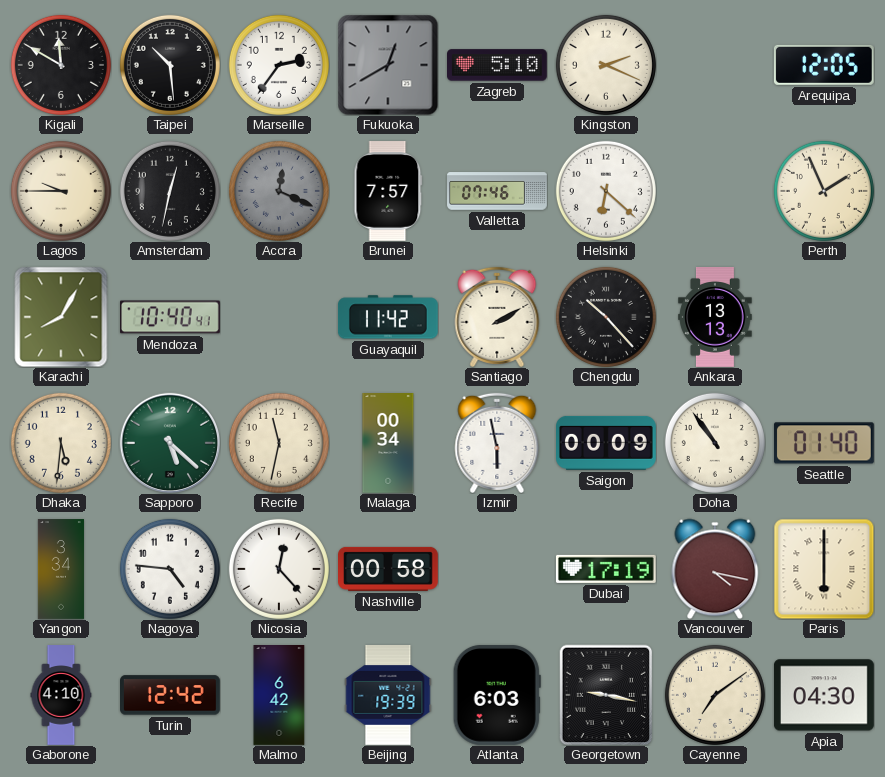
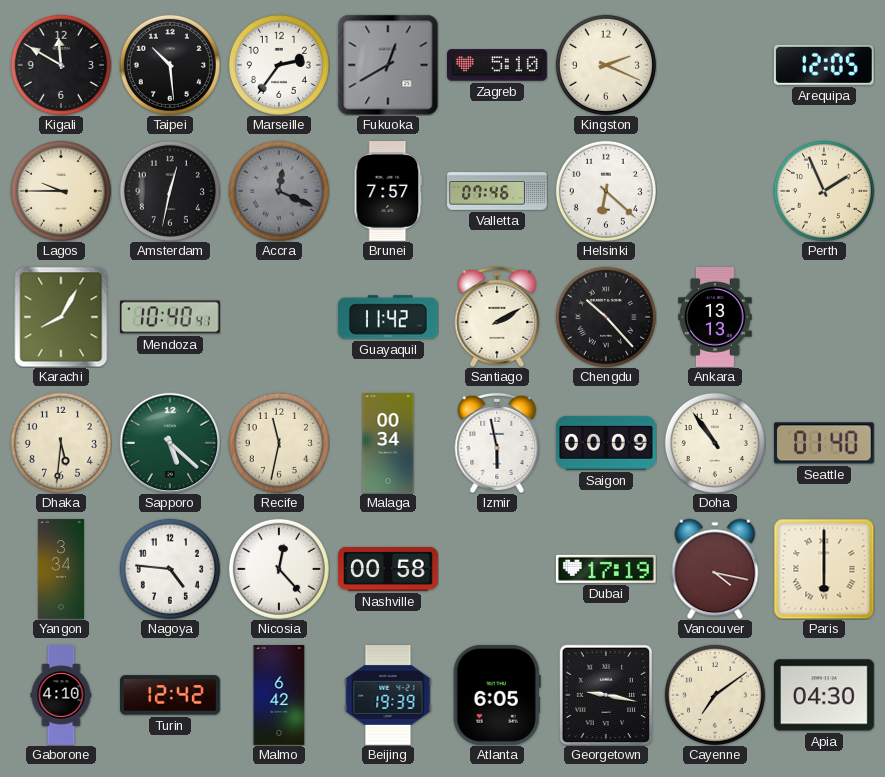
Atlanta: 6:03 -> 6:05 (497, 695)
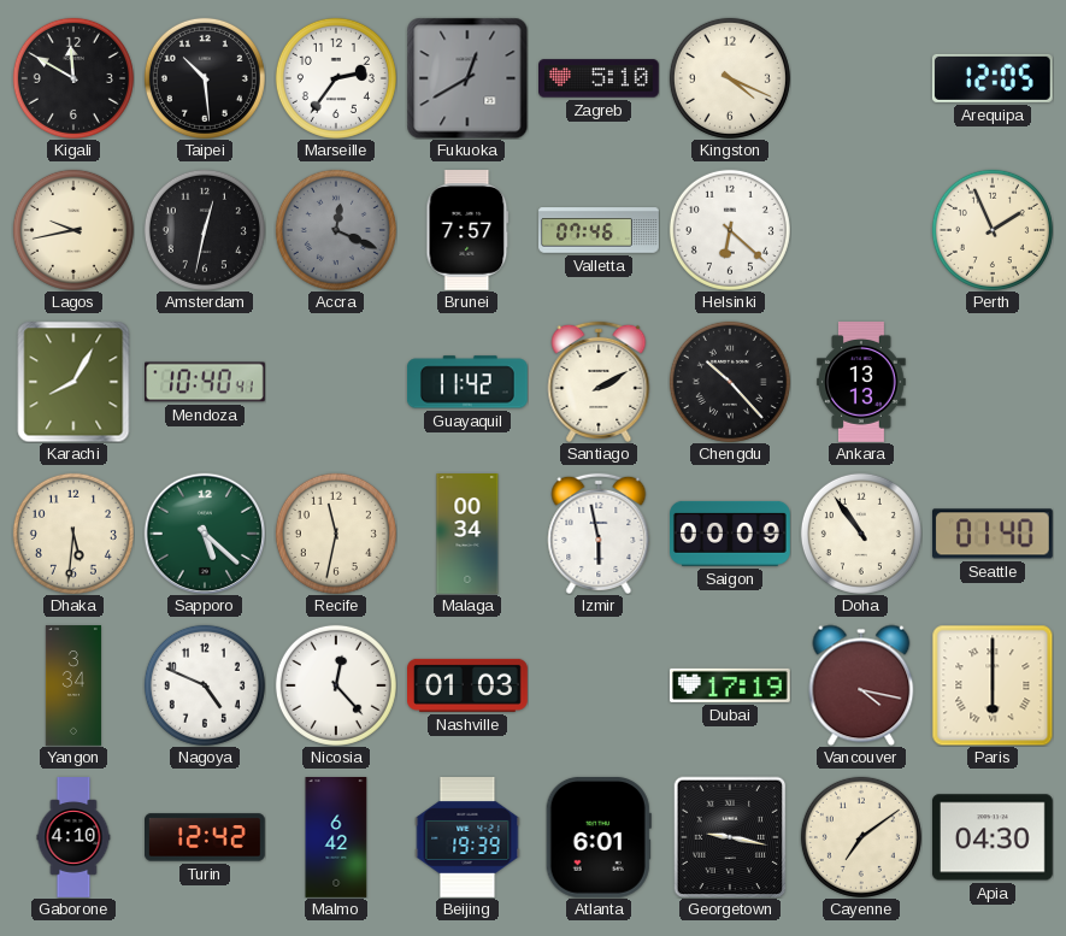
Kingston: 2:19 -> 4:19 (730, 78)
Lagos: 9:45 -> 9:43 (73, 230)
Nagoya: 4:46 -> 4:49 (205, 685)
Nashville: 00:58 -> 01:03 (469, 685)
Atlanta: 6:05 -> 6:01 (599, 837)
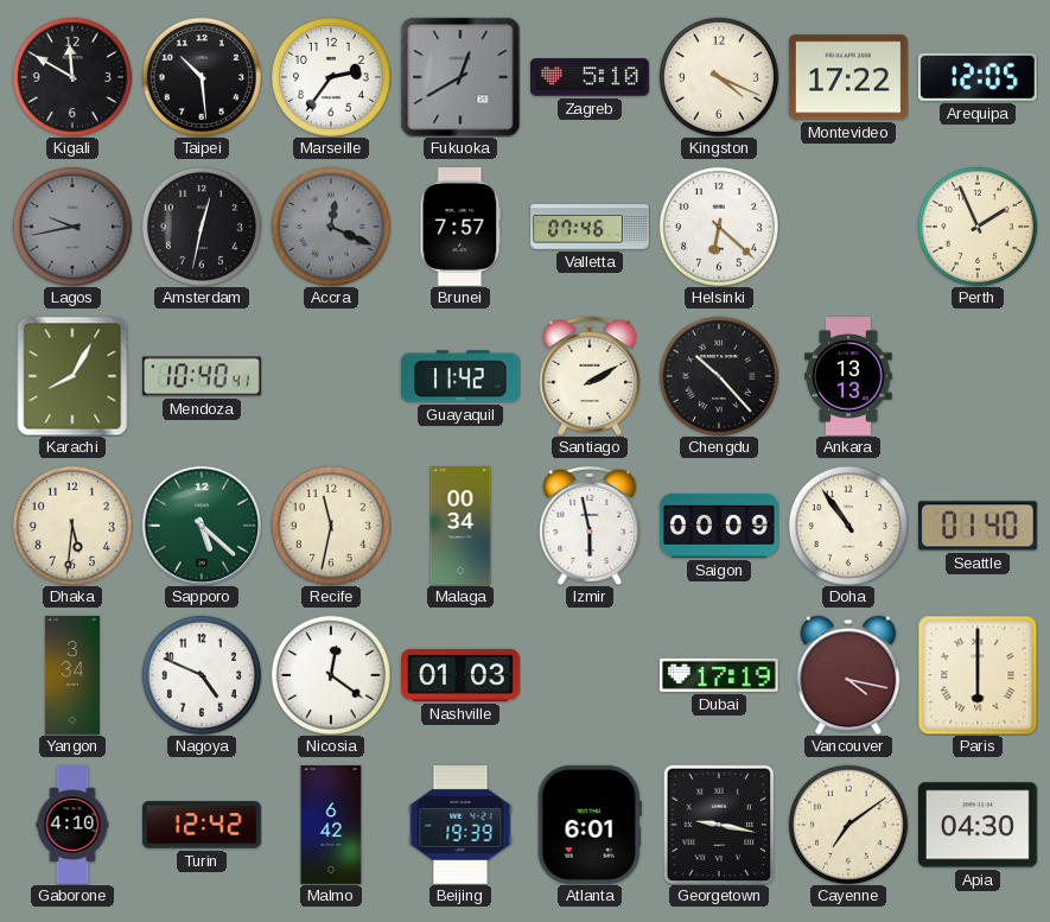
Montevideo: none -> 17:22 (848, 77)
Lagos dial: cream -> grey (72, 227)
Nicosia: 12:23 -> 12:21 (331, 675)
